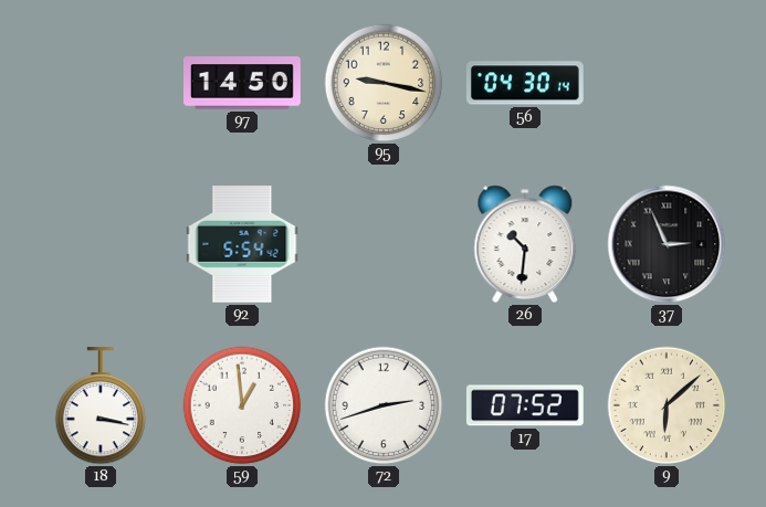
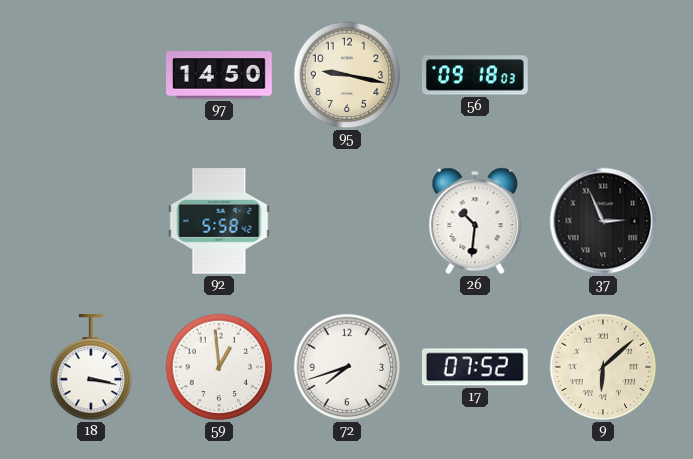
56: 04:30 -> 09:18 (475, 75)
92: 5:54 -> 5:58 (219, 222)
72: 2:42 -> 7:42 (347, 367)
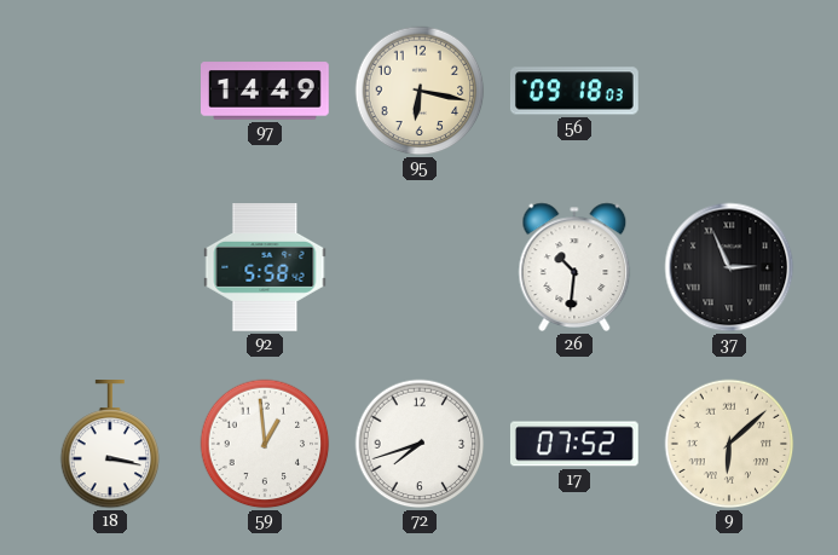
97: 14:50 -> 14:49 (266, 91)
95: 9:17 -> 6:17 (420, 91)
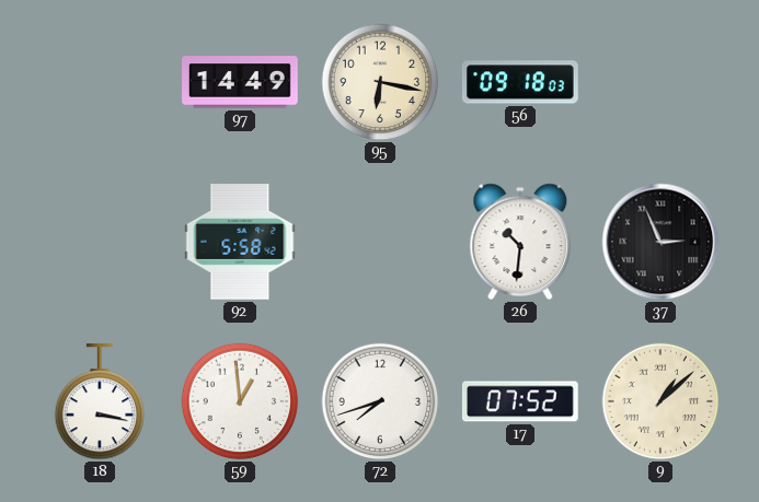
9: 6:08 -> 1:08 (660, 401)
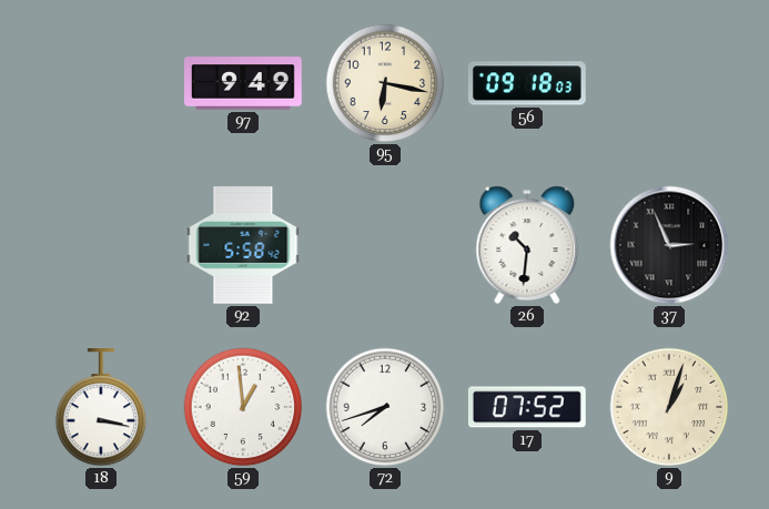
97: 14:49 -> 9:49 (244, 83)
9: 1:08 -> 1:03 (669, 407)
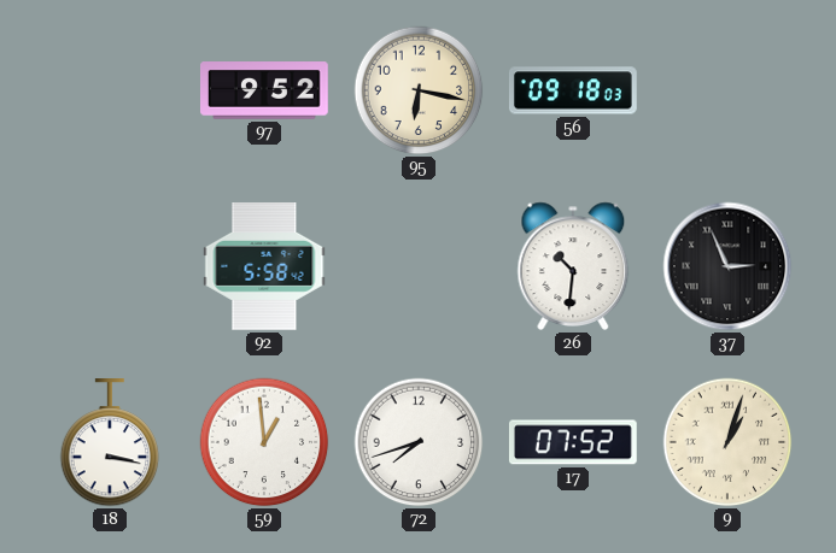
97: 9:49 -> 9:52 (265, 90)
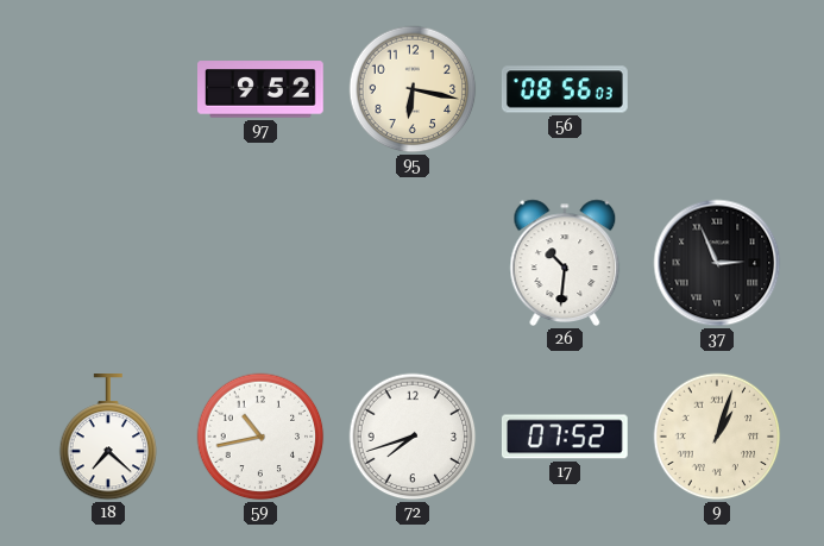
56: 09:18 -> 08:56 (565, 89)
92: 5:58 -> none (264, 267)
18: 3:17 -> 7:22 (108, 438)
59: 12:59 -> 10:43 (260, 437)
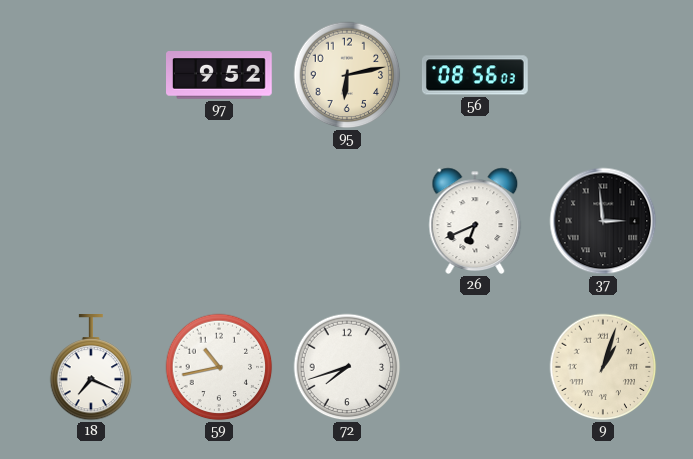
95: 6:17 -> 6:13 (347, 75)
26: 10:31 -> 6:41 (475, 221)
37: 2:56 -> 2:59 (603, 221)
18: 7:22 -> 7:19 (91, 368)
17: 07:52 -> none (565, 437)
